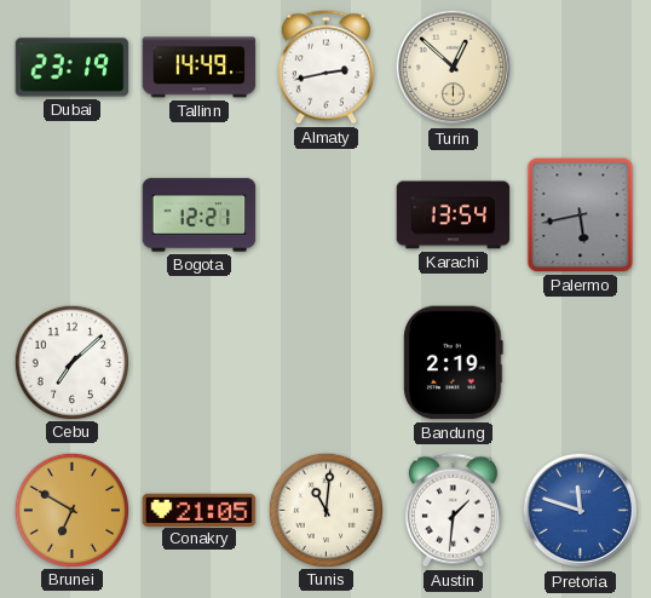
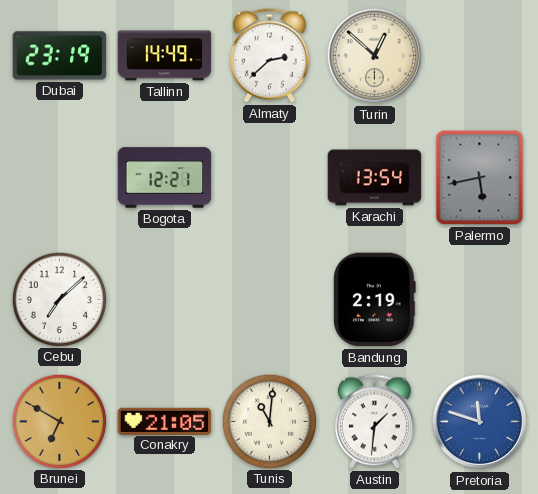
Almaty: 2:43 -> 2:38 (269, 56)
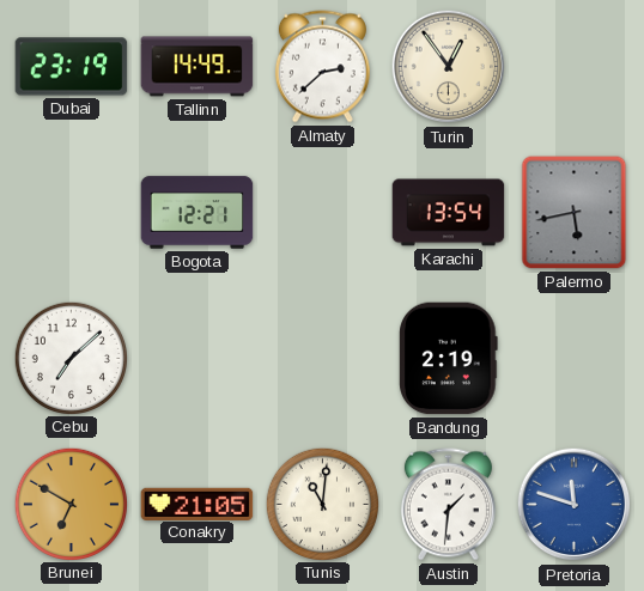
Turin: 12:52 -> 12:54 (449, 67)
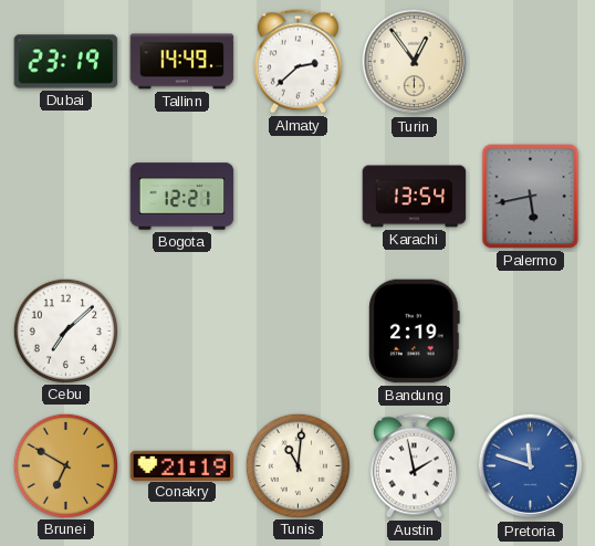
Conakry: 21:05 -> 21:19 (182, 465)
Austin: 1:31 -> 1:58 (414, 466)
